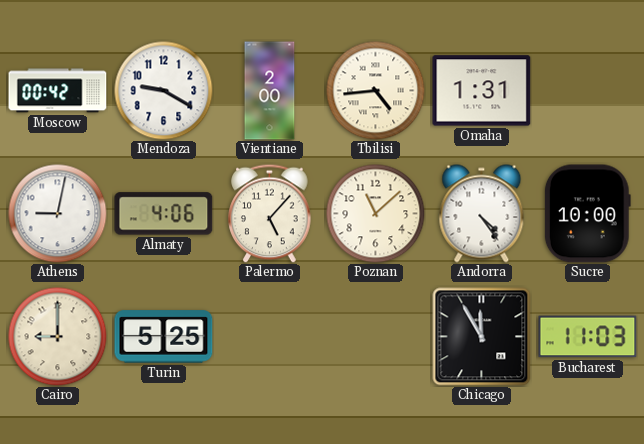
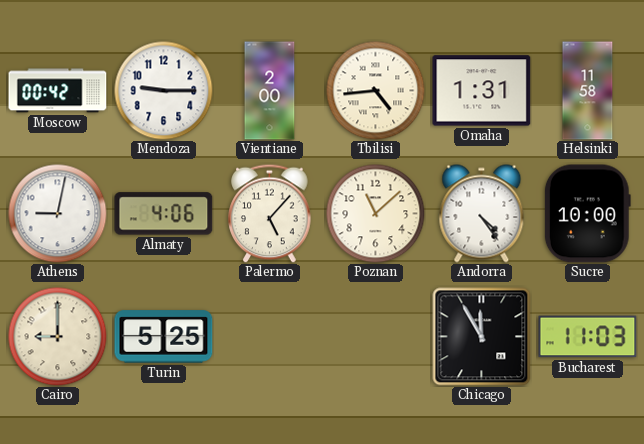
Mendoza: 9:20 -> 9:15 (164, 91)
Helsinki: none -> 11:58 (588, 91)
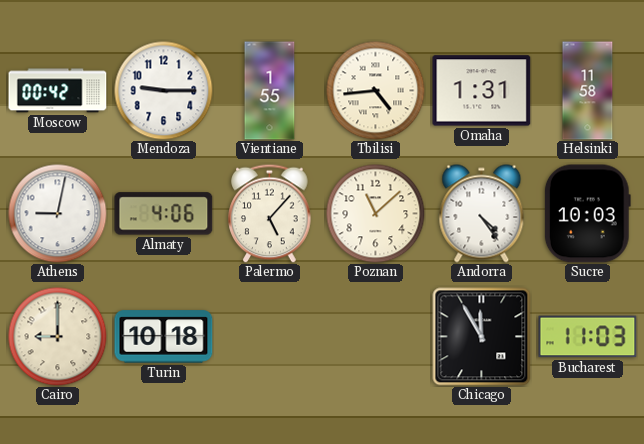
Vientiane: 2:00 -> 1:55 (270, 91)
Sucre: 10:00 -> 10:03 (587, 214)
Turin: 5:25 -> 10:18 (164, 337)
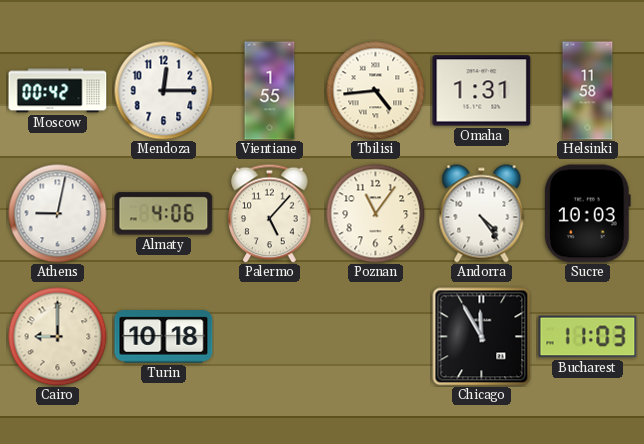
Mendoza: 9:15 -> 12:15 (164, 91)
Poznan: 11:08 -> 11:06 (376, 214)
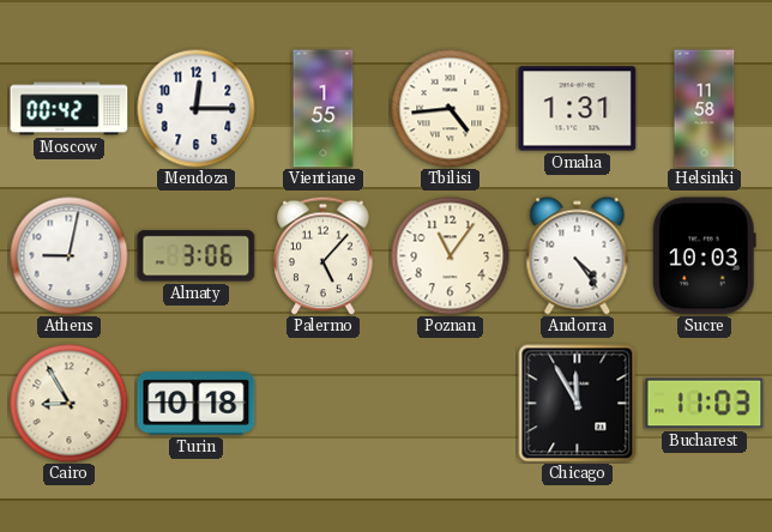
Almaty: 4:06 -> 3:06 (197, 256)
Cairo: 9:00 -> 8:55 (70, 404)
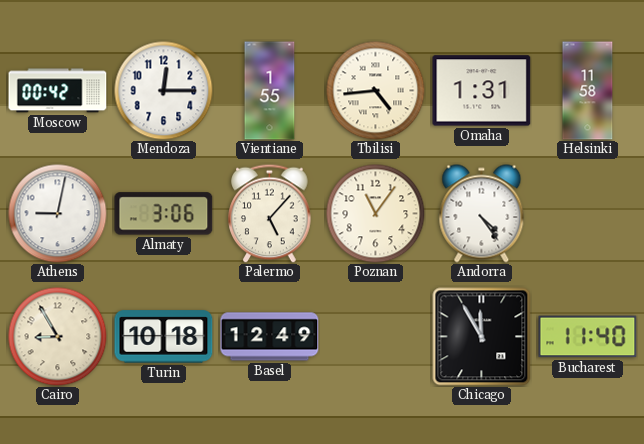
Sucre: 10:03 -> none (704, 256)
Basel: none -> 12:49 (270, 337)
Bucharest: 11:03 -> 11:40 (588, 337)
